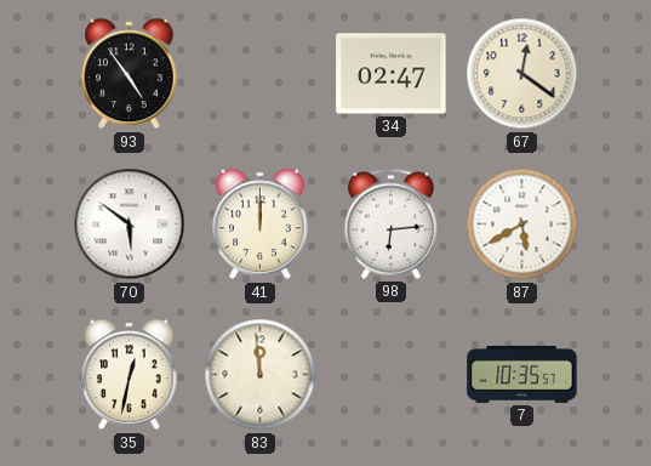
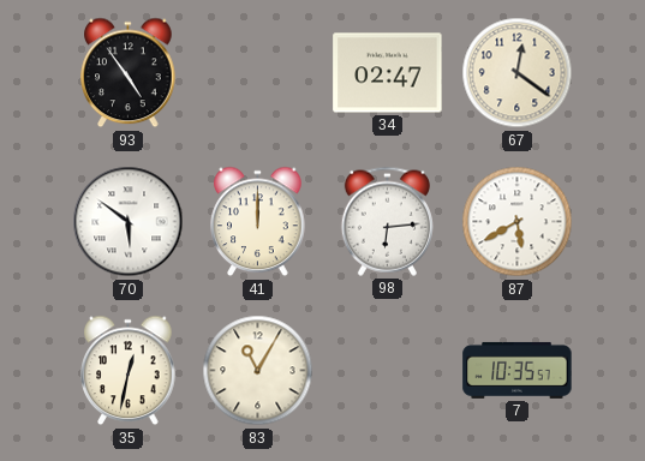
83: 11:59 -> 11:05 (258, 371)
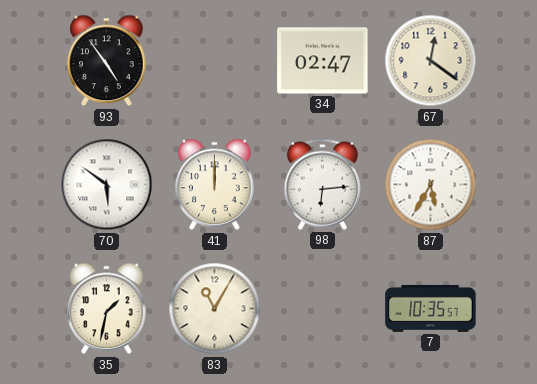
87: 5:40 -> 5:35 (431, 185)
35: 12:32 -> 1:32 (107, 309)
